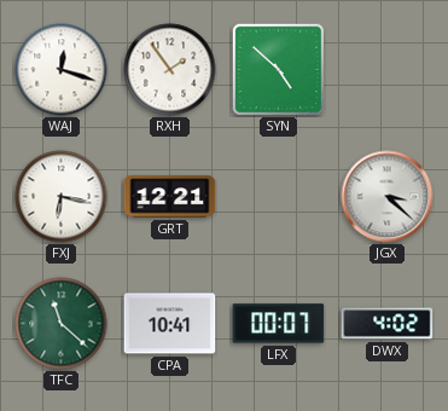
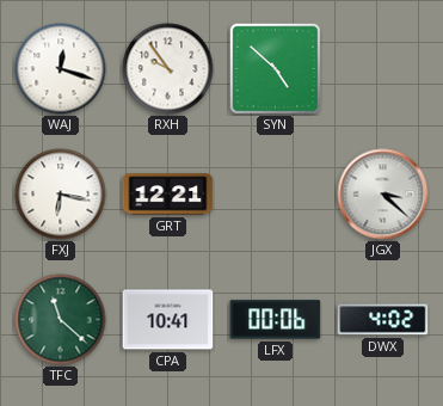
RXH: 1:54 -> 9:54 (168, 69)
LFX: 00:07 -> 00:06 (276, 320)
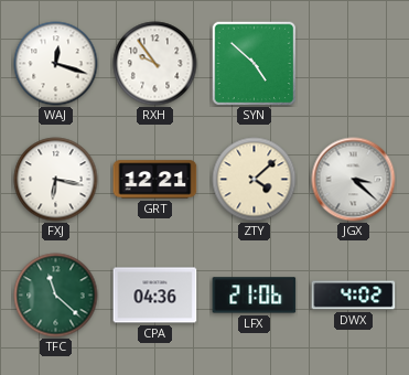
ZTY: none -> 4:08 (255, 180)
CPA: 10:41 -> 04:36 (155, 296)
LFX: 00:06 -> 21:06 (255, 296)
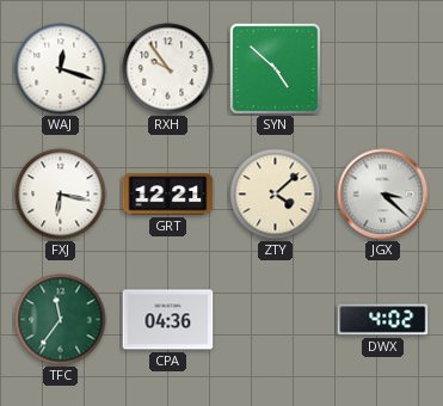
TFC: 11:22 -> 11:36 (61, 320)
LFX: 21:06 -> none (255, 296)
